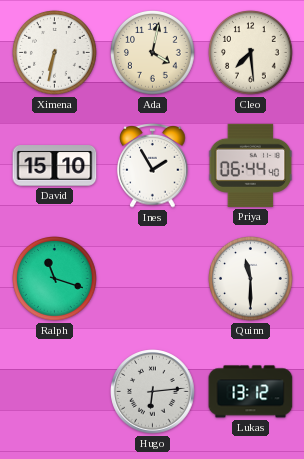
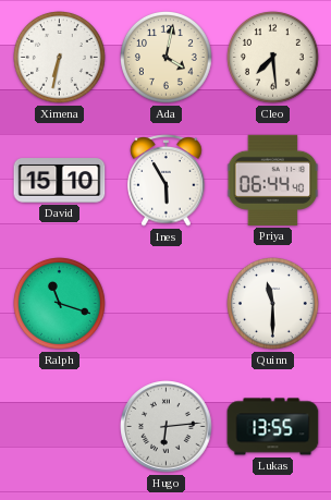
Ines: 1:55 -> 5:55 (167, 181)
Lukas: 13:12 -> 13:55 (273, 427)
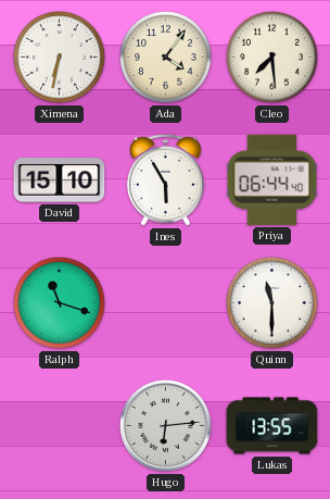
Ada: 4:02 -> 4:06 (166, 58)
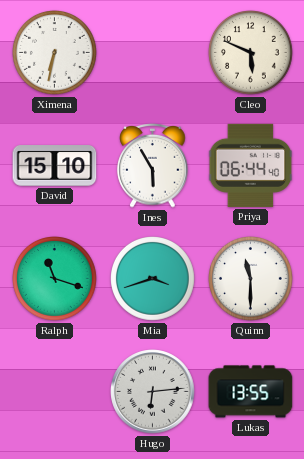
Ada: 4:06 -> none (166, 58)
Cleo: 7:29 -> 5:49 (251, 53)
Mia: none -> 3:42 (153, 279)
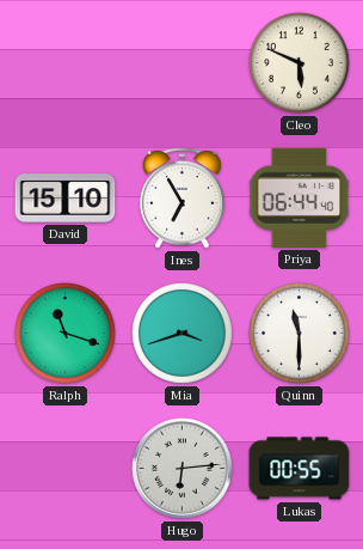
Ximena: 6:32 -> none (55, 53)
Ines: 5:55 -> 6:55 (183, 199)
Lukas: 13:55 -> 00:55 (300, 469)
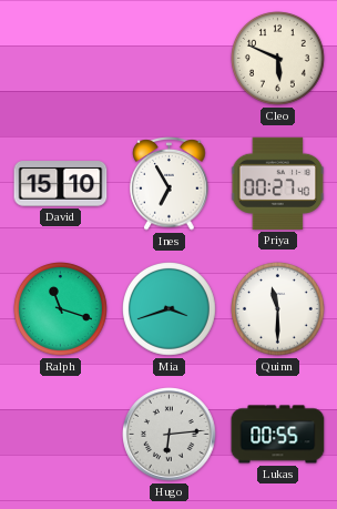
Priya: 06:44 -> 00:27 (278, 183)
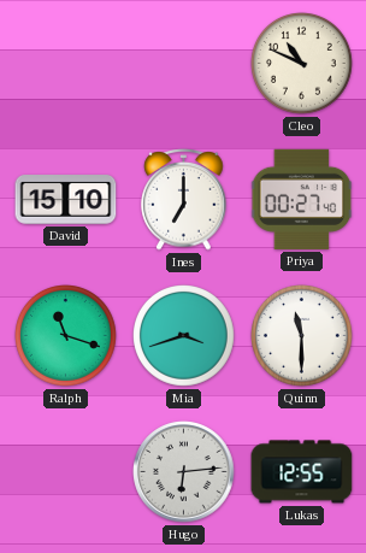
Cleo: 5:49 -> 10:49 (302, 64)
Ines: 6:55 -> 7:00 (184, 200)
Lukas: 00:55 -> 12:55 (302, 472)
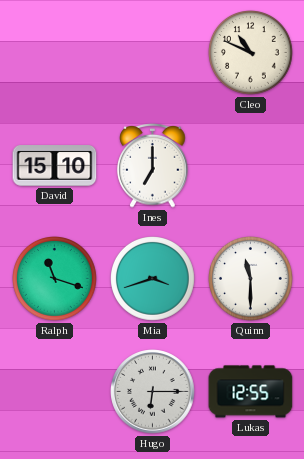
Priya: 00:27 -> none (302, 199)
Hugo: 6:14 -> 6:15 (153, 392)
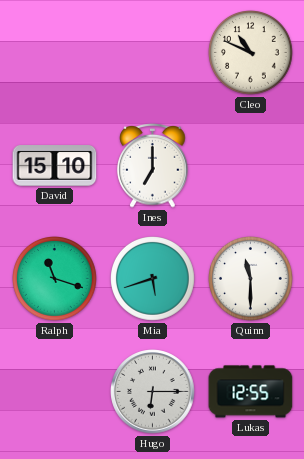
Mia: 3:42 -> 5:42 (153, 279)
